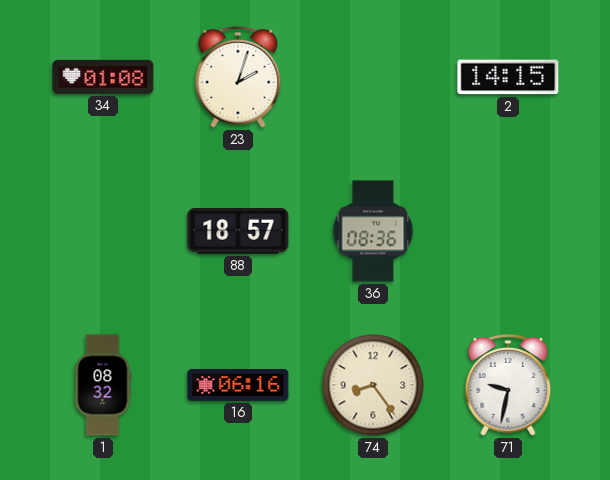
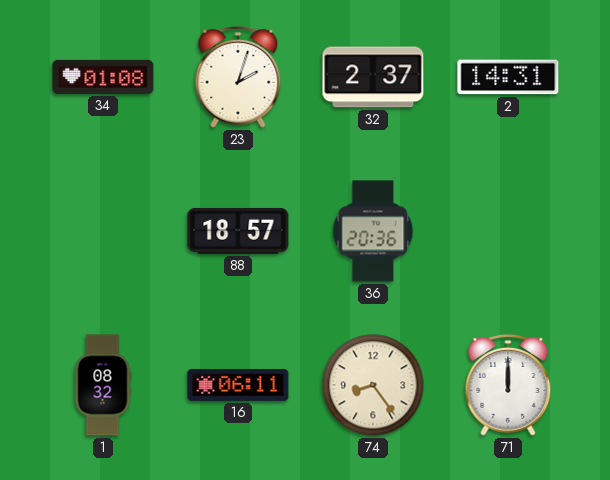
32: none -> 2:37 (373, 77)
2: 14:15 -> 14:31 (508, 77)
36: 08:36 -> 20:36 (373, 231)
16: 06:16 -> 06:11 (238, 385)
71: 9:32 -> 12:00 (508, 386)
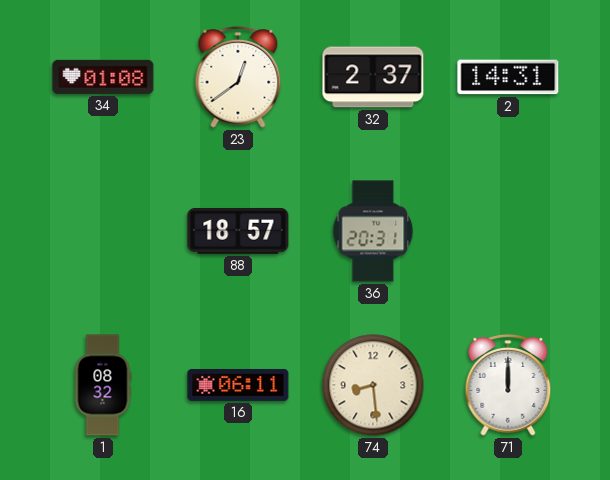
23: 2:03 -> 12:39 (238, 78)
36: 20:36 -> 20:31 (373, 231)
74: 8:24 -> 8:29 (373, 385)
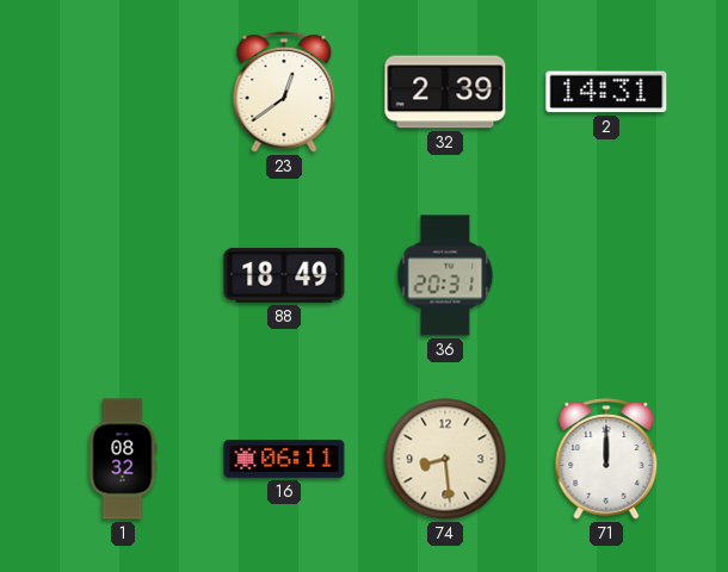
34: 01:08 -> none (103, 77)
32: 2:37 -> 2:39 (445, 92)
88: 18:57 -> 18:49 (284, 275)
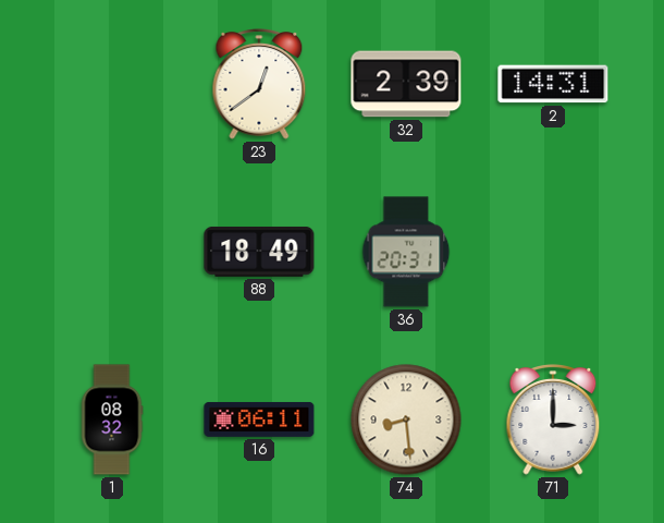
71: 12:00 -> 3:00 (553, 421)
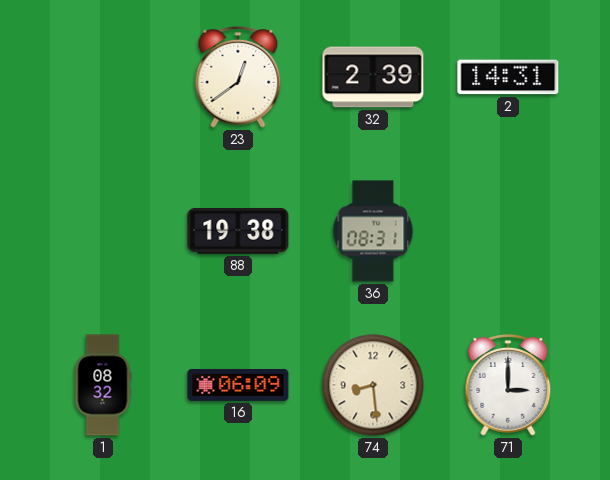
88: 18:49 -> 19:38 (238, 231)
36: 20:31 -> 08:31 (373, 231)
16: 06:11 -> 06:09 (238, 385)
